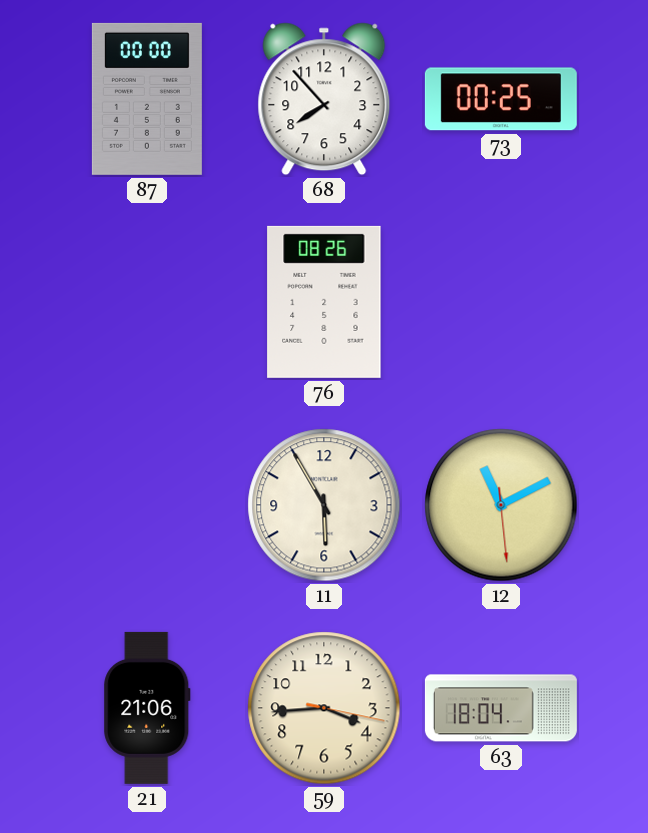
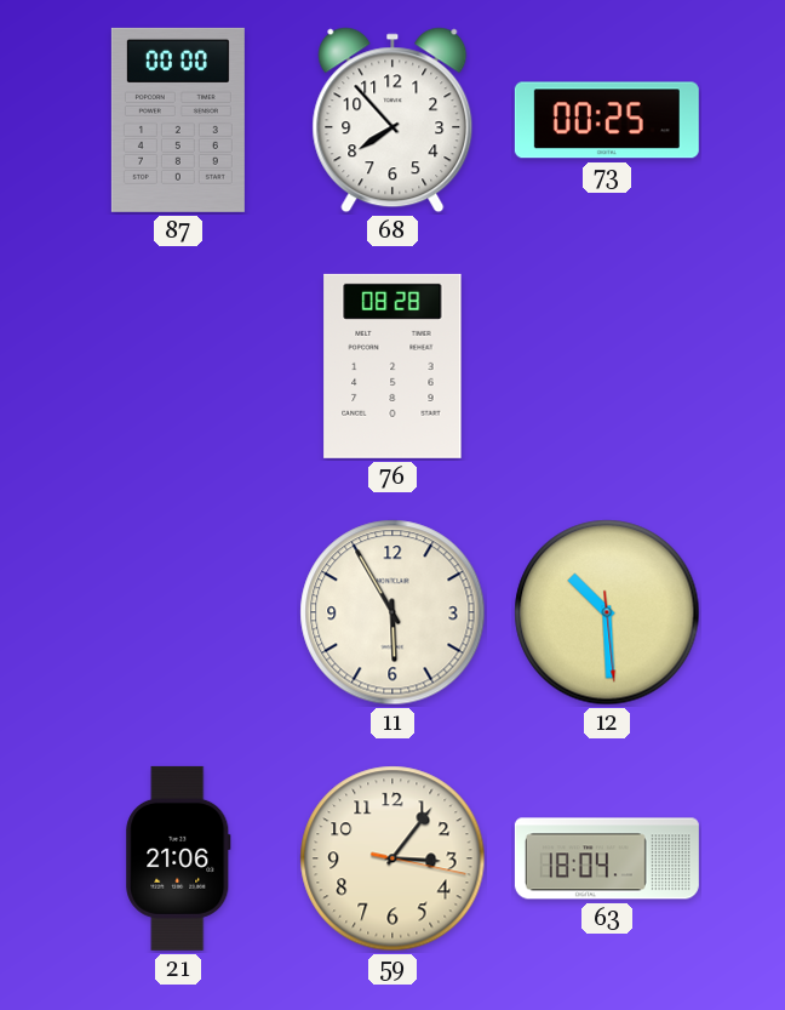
76: 08:26 -> 08:28 (392, 366)
12: 11:10 -> 10:29 (607, 612)
59: 3:44 -> 3:06 (392, 858)
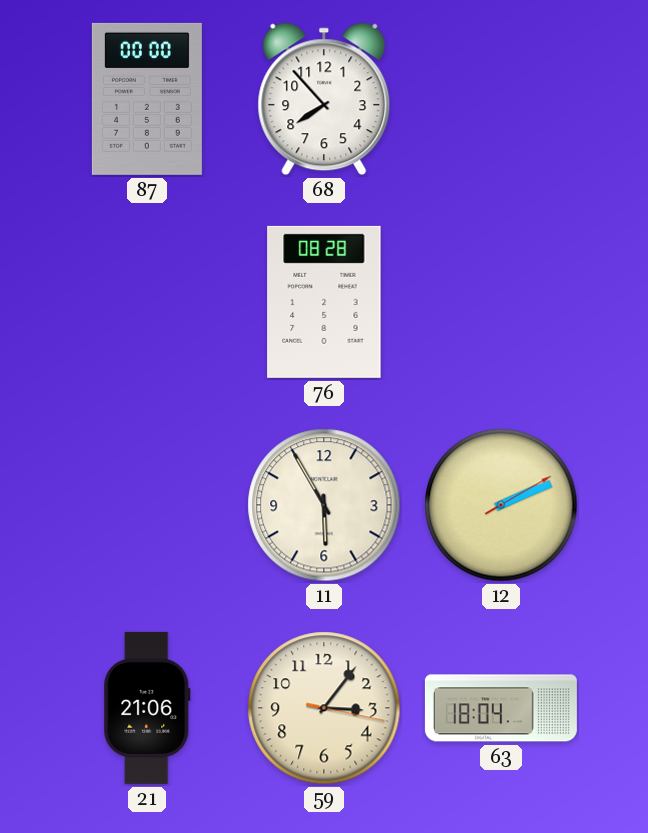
73: 00:25 -> none (607, 120)
12: 10:29 -> 2:11 (501, 505)
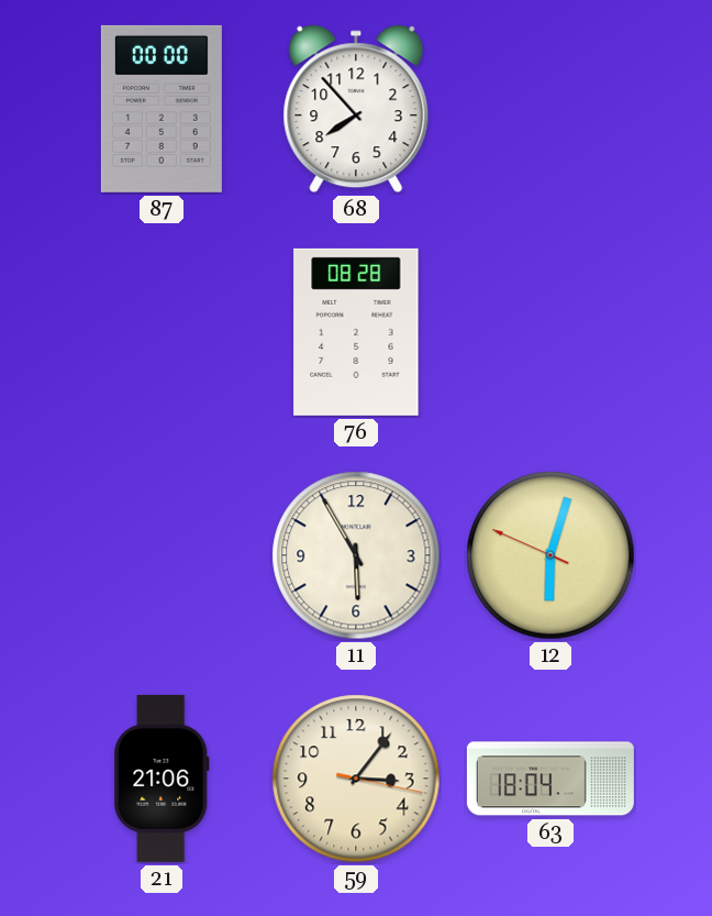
12: 2:11 -> 6:02 (550, 555)
